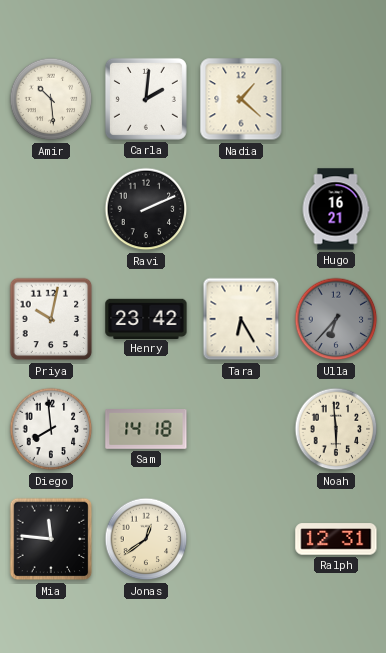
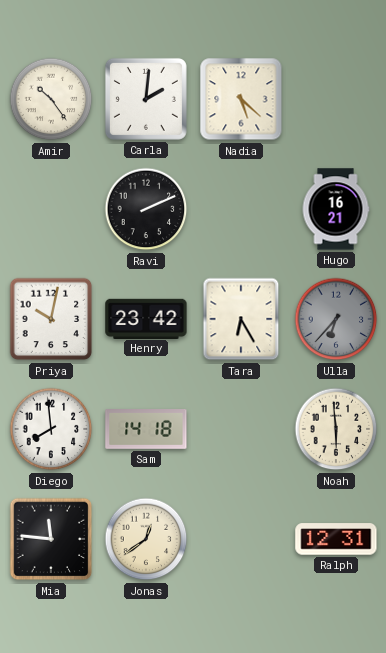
Amir: 10:29 -> 10:24 (51, 99)
Nadia: 1:22 -> 5:22 (241, 99)
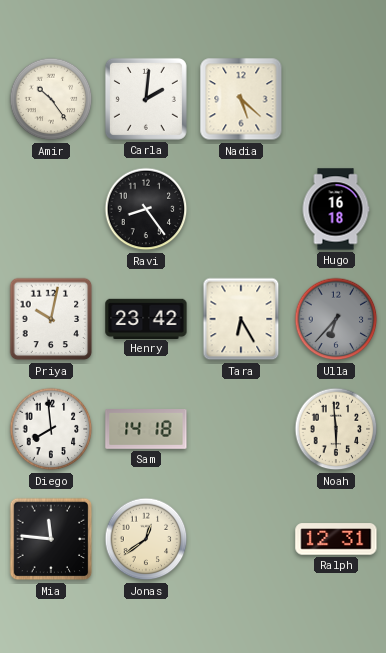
Ravi: 2:11 -> 8:24 (146, 209)
Hugo: 16:21 -> 16:18 (336, 209)
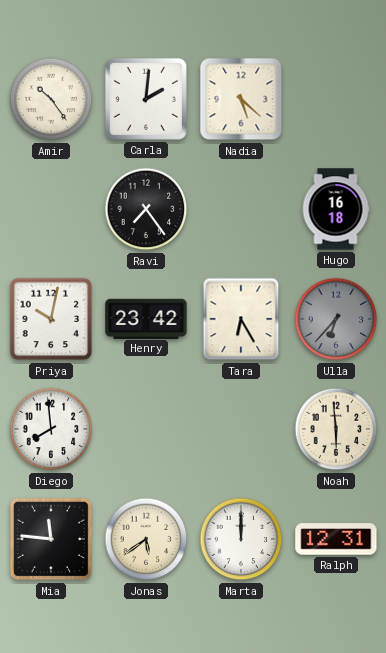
Ravi: 8:24 -> 7:24 (146, 209)
Sam: 14:18 -> none (146, 430)
Jonas: 12:39 -> 5:39 (146, 539)
Marta: none -> 12:00 (241, 539)
